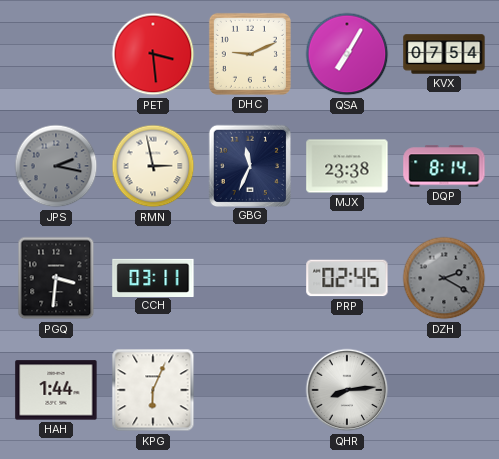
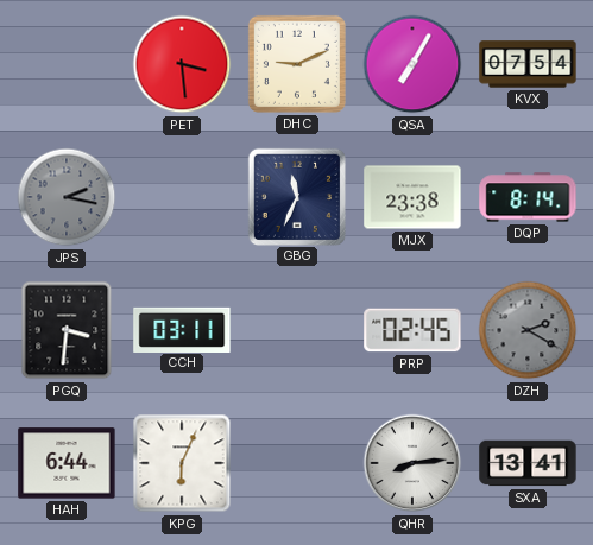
RMN: 2:58 -> none (153, 166)
HAH: 1:44 -> 6:44 (67, 463)
SXA: none -> 13:41 (528, 463)
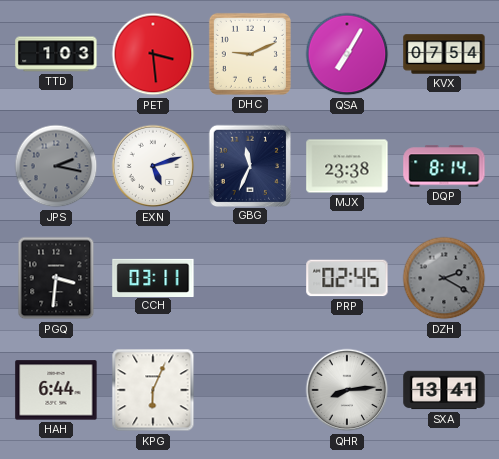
TTD: none -> 1:03 (56, 54)
EXN: none -> 5:12 (153, 166)
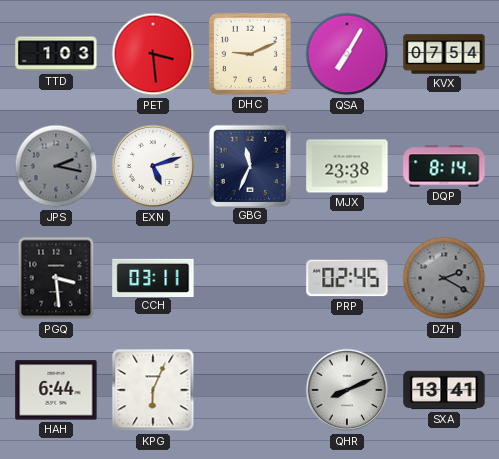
PGQ: 3:31 -> 3:29 (56, 278)
QHR: 8:14 -> 8:11 (347, 390)
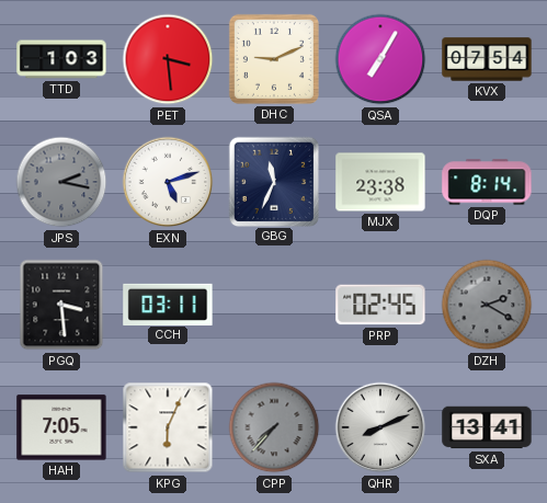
HAH: 6:44 -> 7:05 (61, 427)
CPP: none -> 7:37 (274, 427)
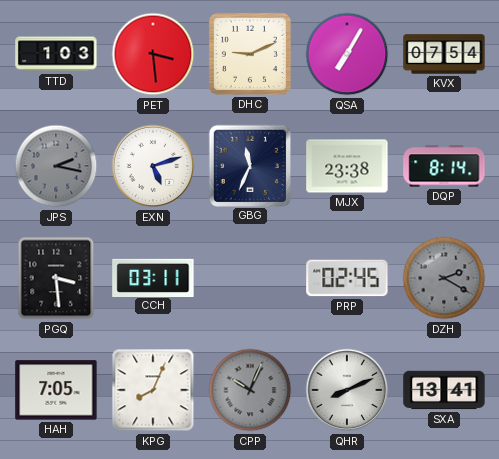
KPG: 6:04 -> 8:04 (153, 390)
CPP: 7:37 -> 10:04 (250, 390)
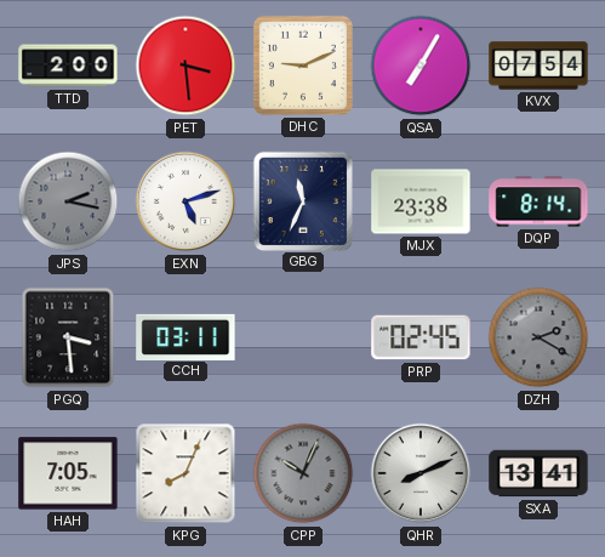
TTD: 1:03 -> 2:00 (68, 66)
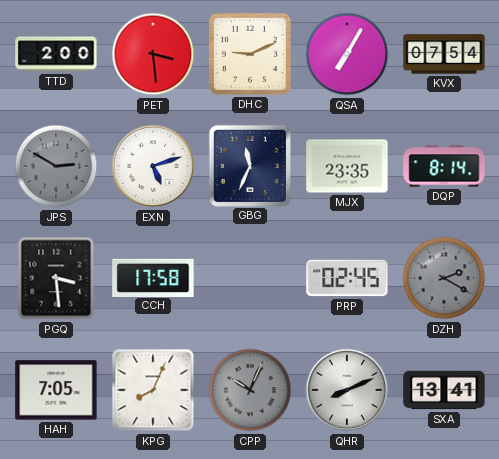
JPS: 2:17 -> 2:50 (56, 166)
MJX: 23:38 -> 23:35 (347, 166)
CCH: 03:11 -> 17:58 (153, 277)
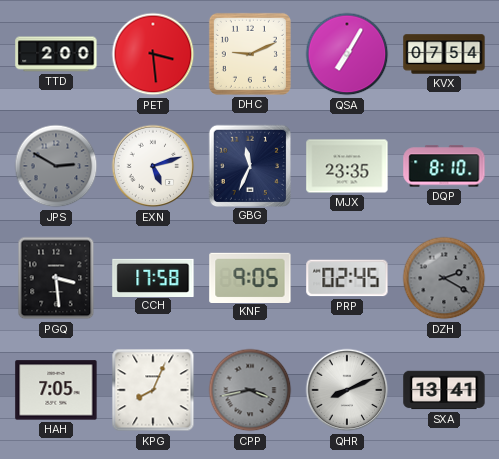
DQP: 8:14 -> 8:10 (444, 166)
KNF: none -> 9:05 (250, 277)
CPP: 10:04 -> 3:43 (250, 390)
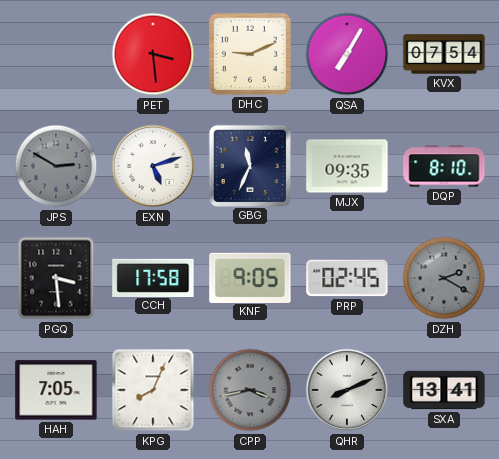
TTD: 2:00 -> none (56, 54)
MJX: 23:35 -> 09:35 (347, 166)
